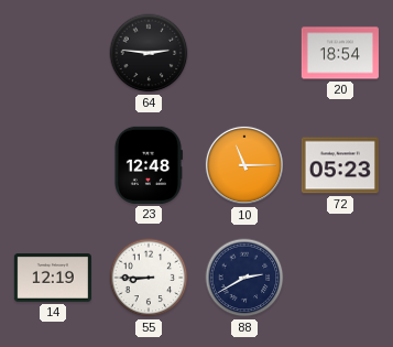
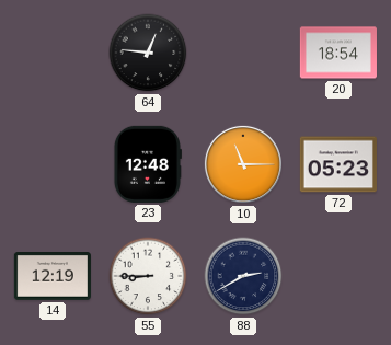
64: 2:46 -> 12:46 (148, 53)
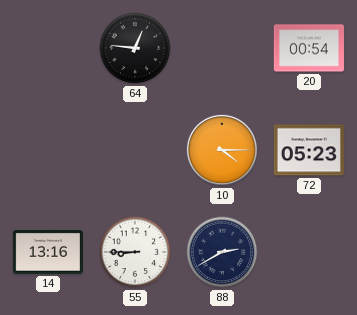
20: 18:54 -> 00:54 (309, 48)
23: 12:48 -> none (147, 164)
10: 11:15 -> 4:15 (222, 150)
14: 12:19 -> 13:16 (48, 253)
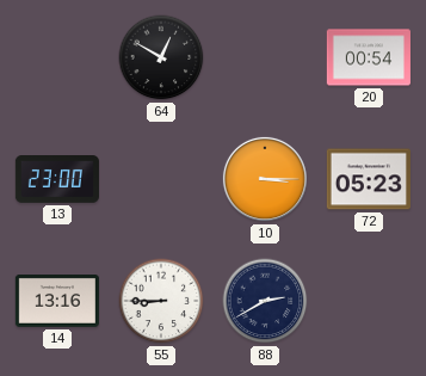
64: 12:46 -> 12:50 (161, 57)
13: none -> 23:00 (57, 180)
10: 4:15 -> 3:15 (265, 179)
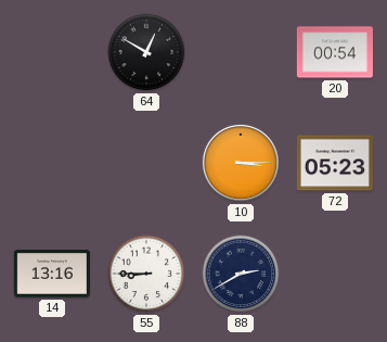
13: 23:00 -> none (57, 180)
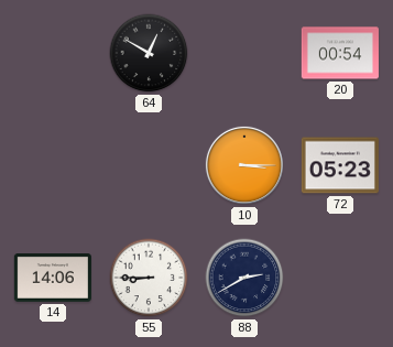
14: 13:16 -> 14:06 (53, 279)
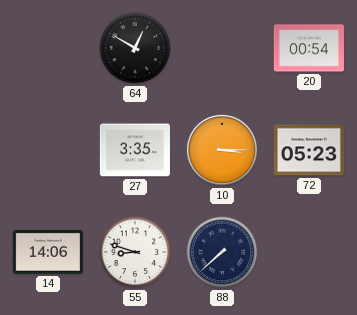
27: none -> 3:35 (135, 150)
55: 8:45 -> 8:48 (135, 252)
88: 2:40 -> 7:38 (222, 252)
